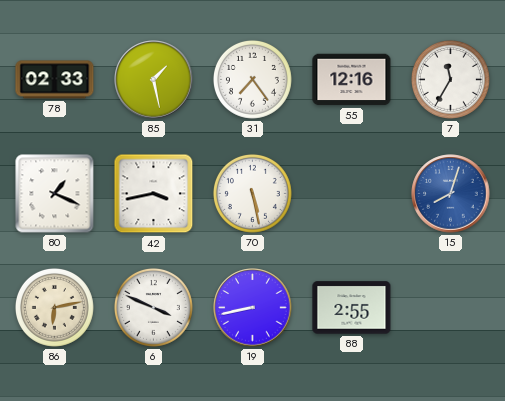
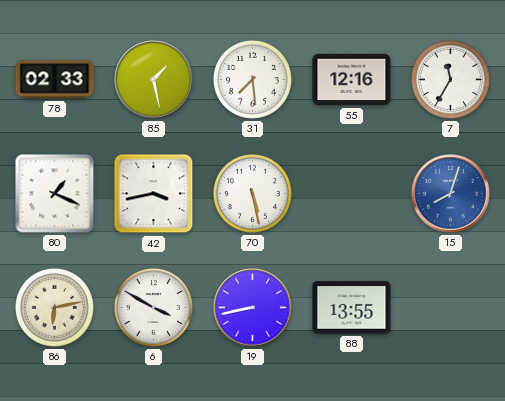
31: 7:24 -> 7:29 (252, 79)
6: 3:49 -> 3:50 (153, 307)
88: 2:55 -> 13:55 (352, 308)
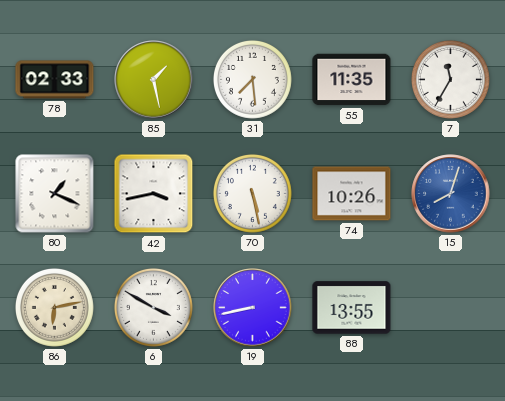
55: 12:16 -> 11:35 (352, 80)
74: none -> 10:26 (352, 194)
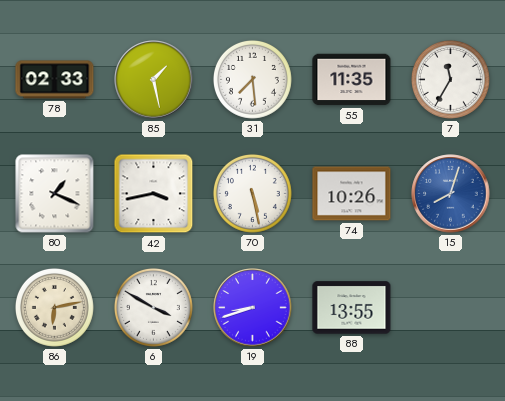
19: 8:43 -> 8:42 (253, 308)
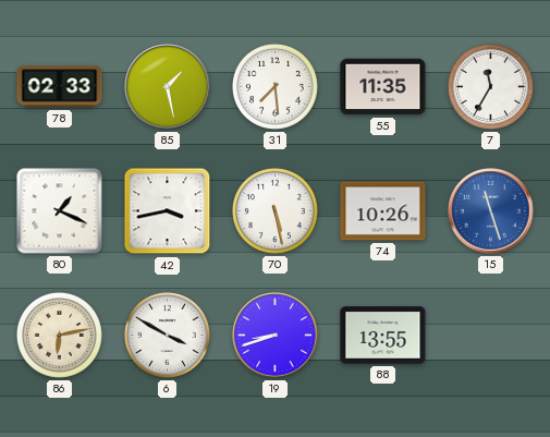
15: 8:03 -> 11:27 (491, 211)
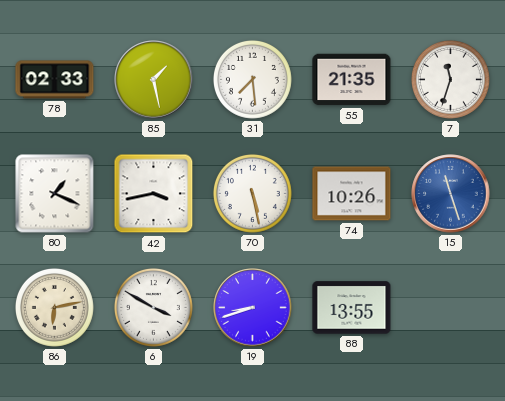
55: 11:35 -> 21:35 (352, 80)
7: 11:35 -> 11:33 (450, 79)
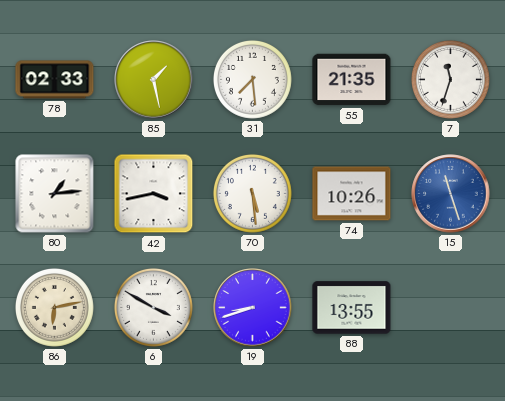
80: 1:19 -> 1:14 (55, 194)
70: 5:28 -> 5:29 (252, 193)
